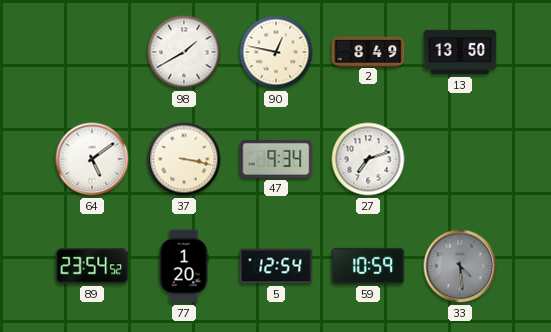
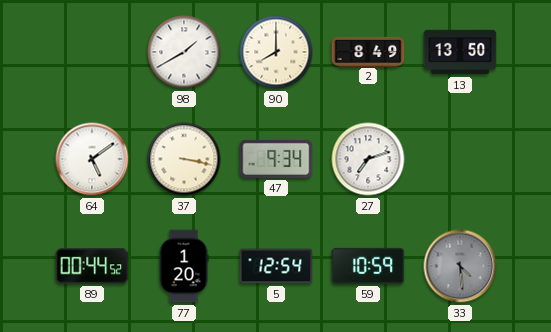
90: 12:47 -> 8:00 (276, 52)
89: 23:54 -> 00:44 (92, 266)
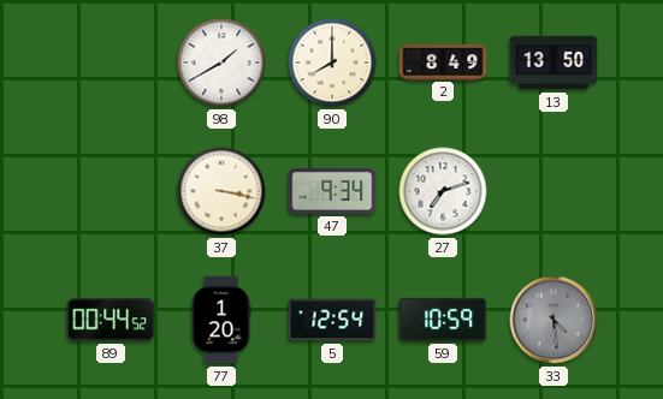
64: 5:09 -> none (92, 159)
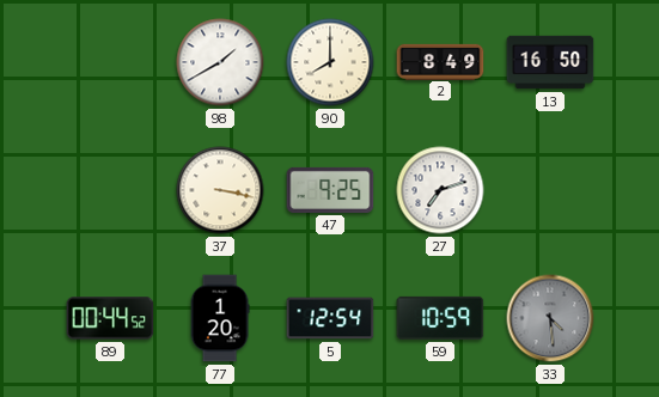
13: 13:50 -> 16:50 (550, 62)
47: 9:34 -> 9:25 (330, 190)
